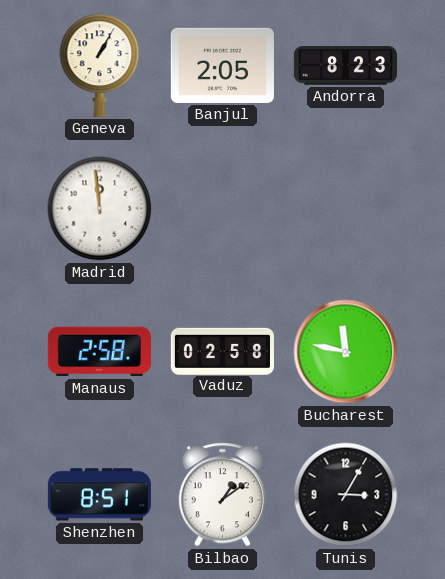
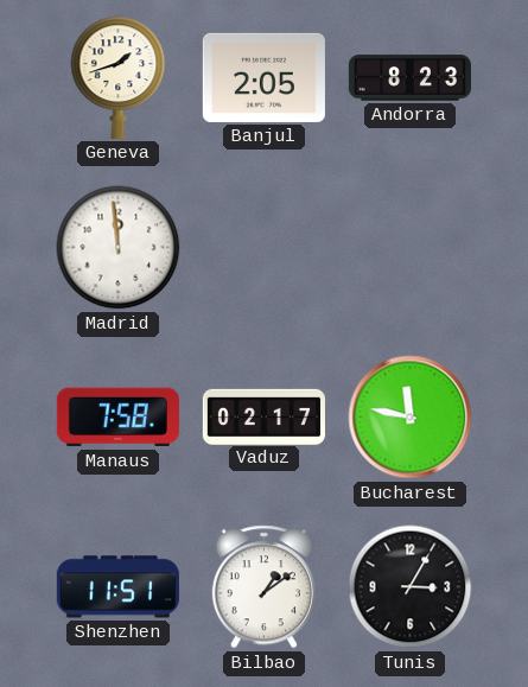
Geneva: 1:05 -> 1:42 (119, 77)
Manaus: 2:58 -> 7:58 (117, 418)
Vaduz: 02:58 -> 02:17 (263, 416)
Shenzhen: 8:51 -> 11:51 (117, 587)
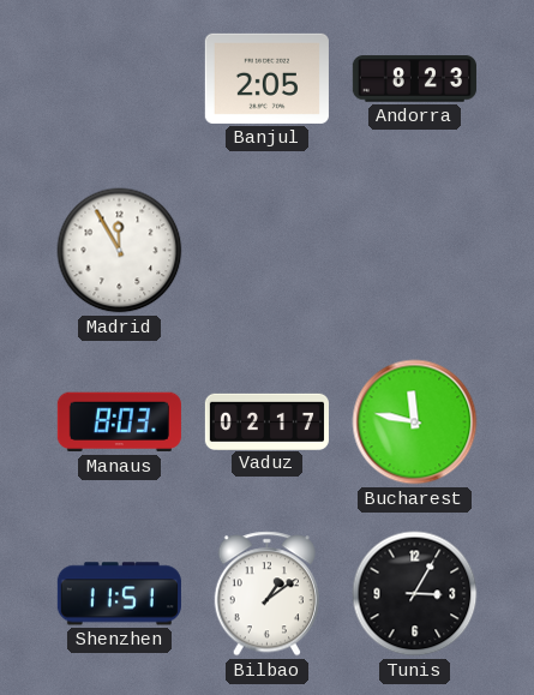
Geneva: 1:42 -> none (119, 77)
Madrid: 11:59 -> 11:55 (120, 251)
Manaus: 7:58 -> 8:03 (119, 423)
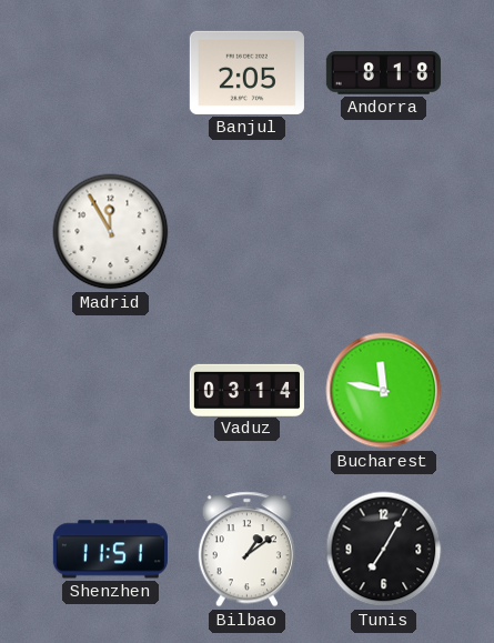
Andorra: 8:23 -> 8:18 (383, 73)
Manaus: 8:03 -> none (119, 423)
Vaduz: 02:17 -> 03:14 (246, 390)
Tunis: 3:05 -> 7:05 (384, 550)
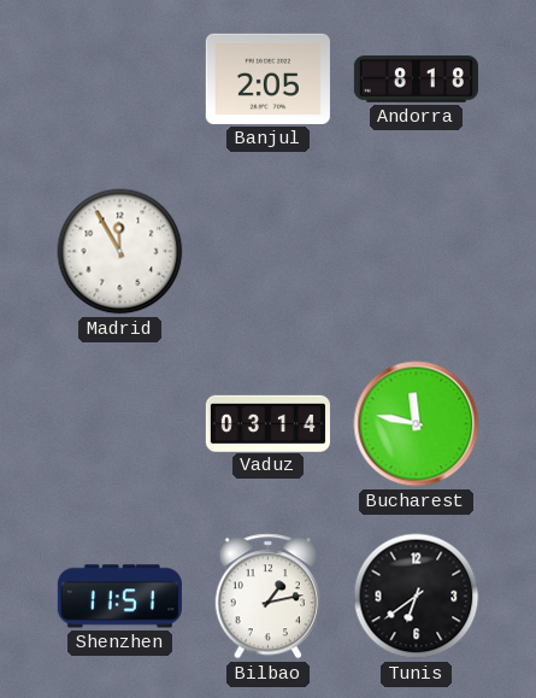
Bilbao: 1:09 -> 1:13 (267, 597)
Tunis: 7:05 -> 6:39 (417, 597)
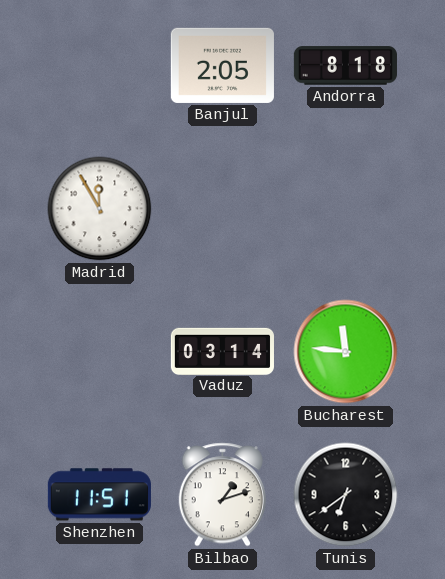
Bucharest: 11:47 -> 11:46 (346, 352)
Bilbao: 1:13 -> 1:12 (222, 495)
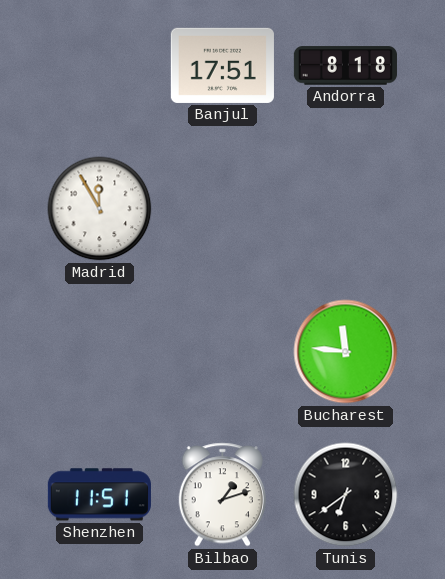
Banjul: 2:05 -> 17:51 (222, 65)
Vaduz: 03:14 -> none (222, 351)
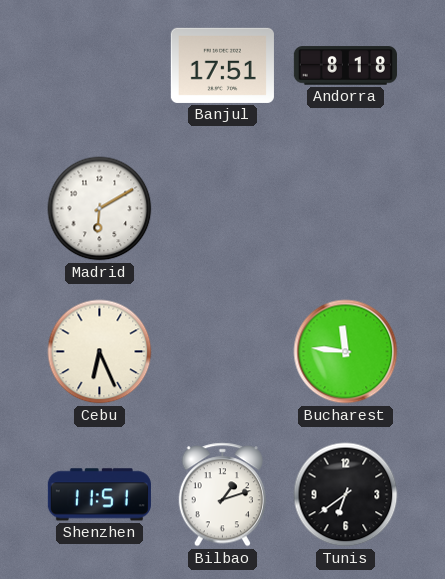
Madrid: 11:55 -> 6:10 (100, 209)
Cebu: none -> 6:26 (100, 352)
